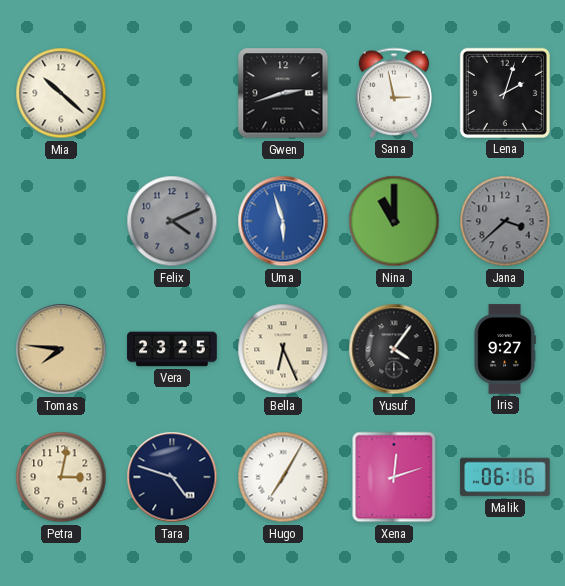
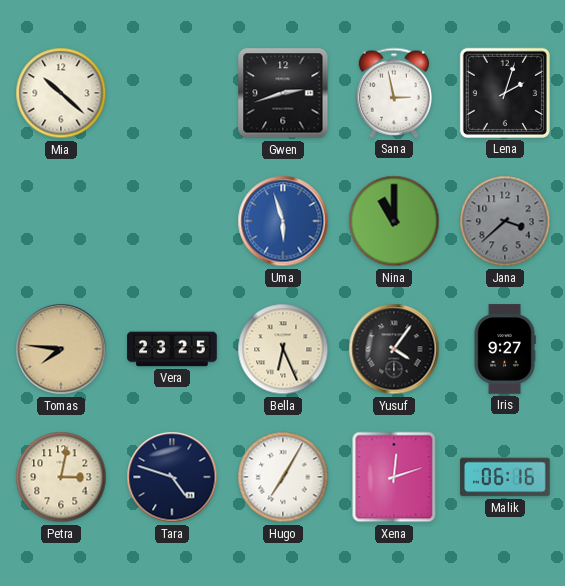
Felix: 4:11 -> none (172, 221)
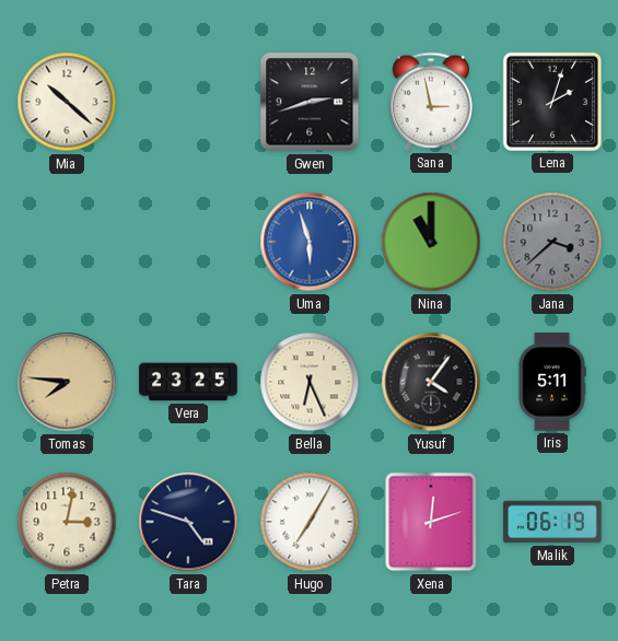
Iris: 9:27 -> 5:11 (552, 382)
Malik: 06:16 -> 06:19 (552, 522)
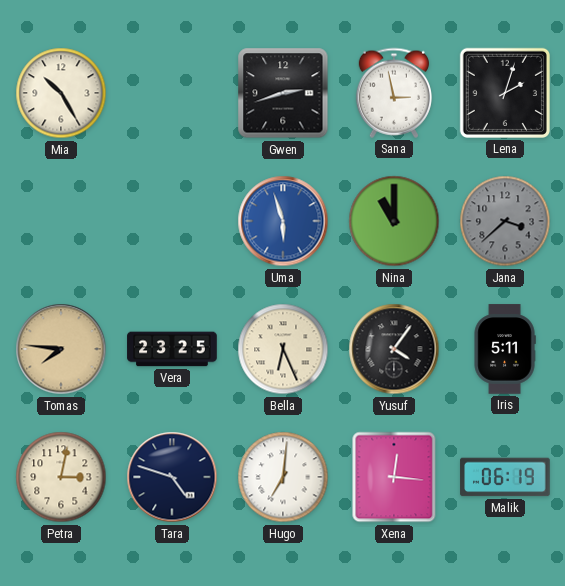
Mia: 10:22 -> 10:25 (61, 93)
Hugo: 7:05 -> 7:01 (283, 477)
Xena: 12:12 -> 12:16 (394, 477)
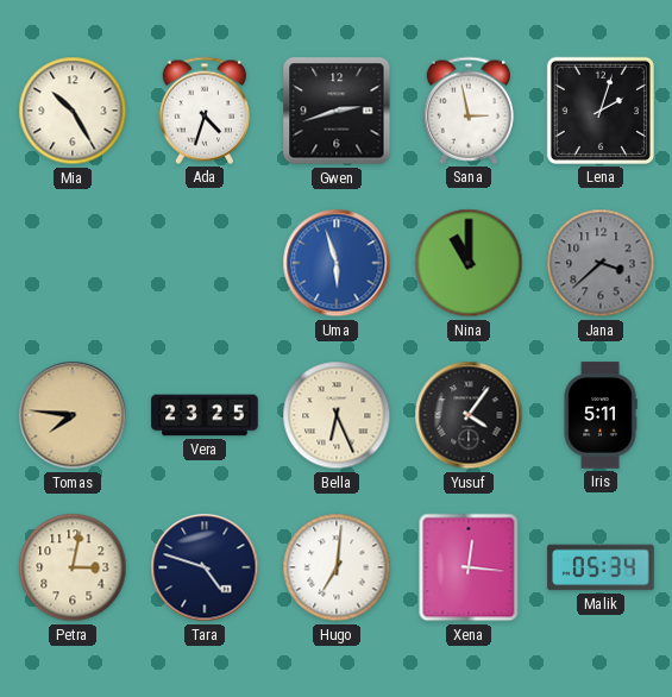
Ada: none -> 4:33 (205, 111)
Malik: 06:19 -> 05:34 (601, 567)
